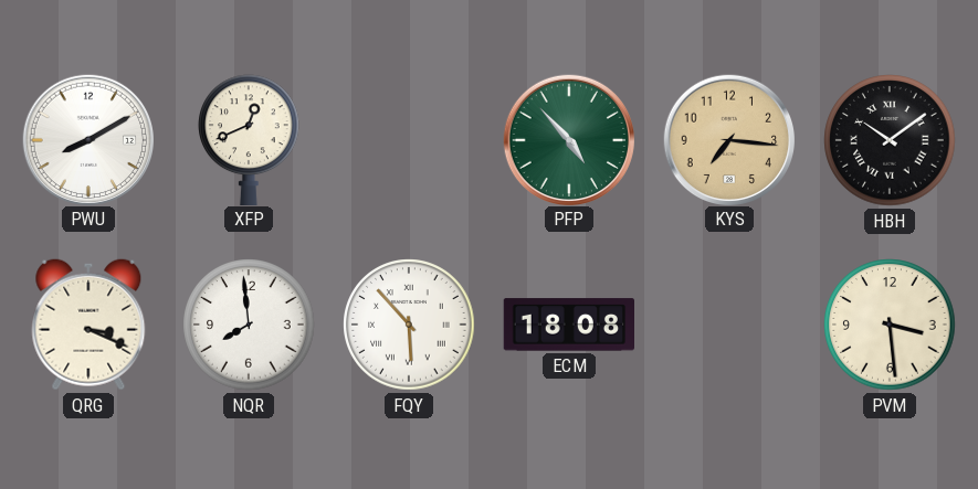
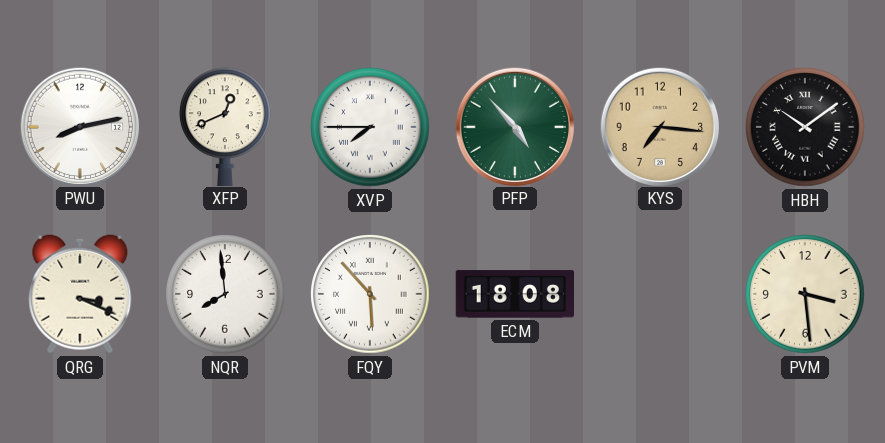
PWU: 8:10 -> 8:13 (79, 126)
XVP: none -> 7:45 (370, 127)
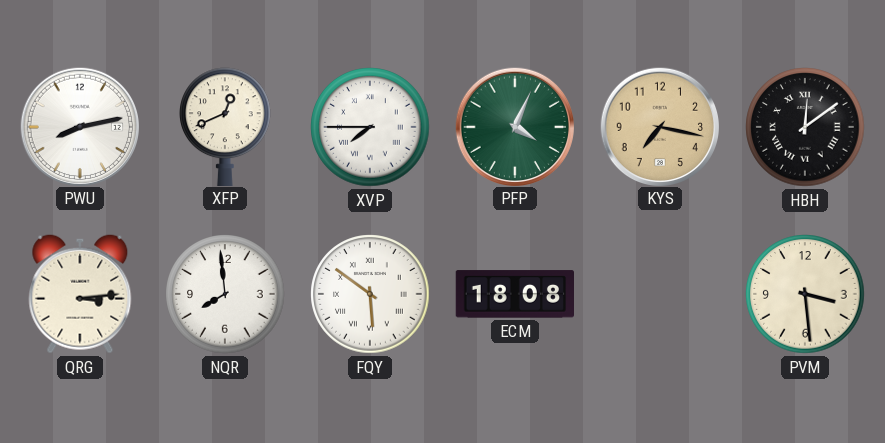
PFP: 4:53 -> 4:04 (514, 126)
KYS: 7:16 -> 7:17 (659, 126)
HBH: 10:09 -> 12:09 (805, 127)
QRG: 3:19 -> 3:14 (80, 294)
FQY: 5:53 -> 5:51 (370, 294)
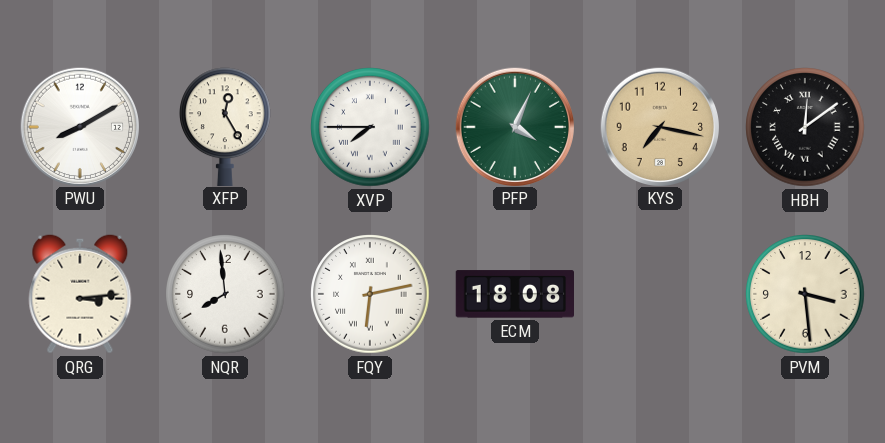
PWU: 8:13 -> 8:10 (79, 126)
XFP: 12:41 -> 12:25 (226, 126)
FQY: 5:51 -> 6:13 (370, 294)
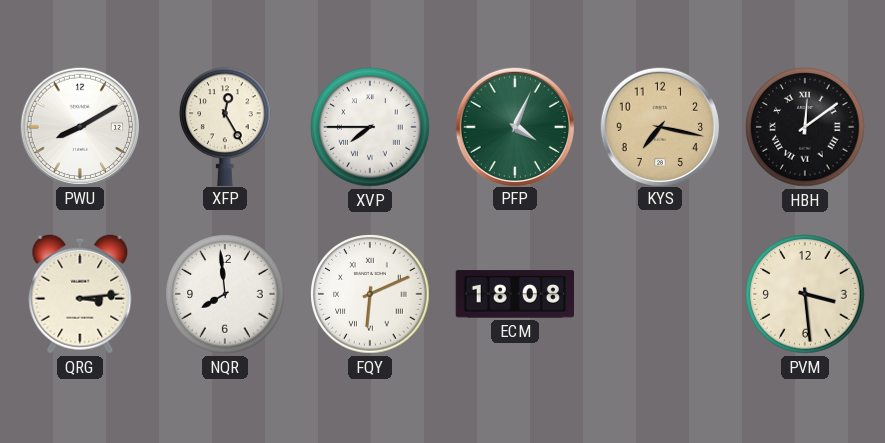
FQY: 6:13 -> 6:11 (370, 294)
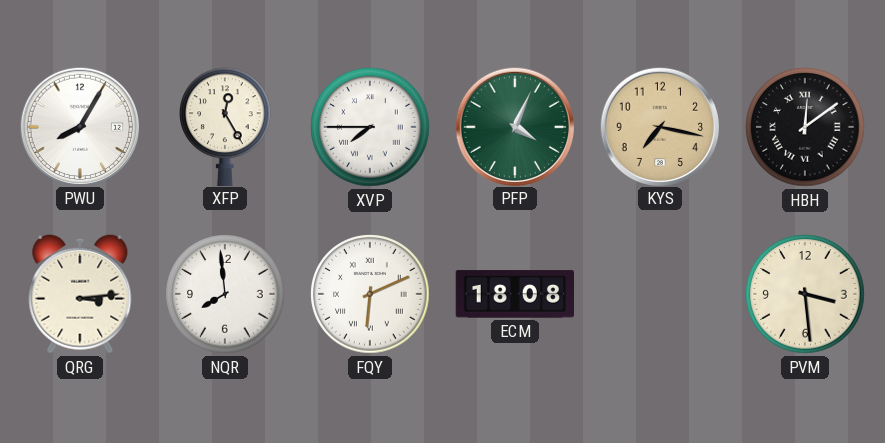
PWU: 8:10 -> 8:05 (79, 126)
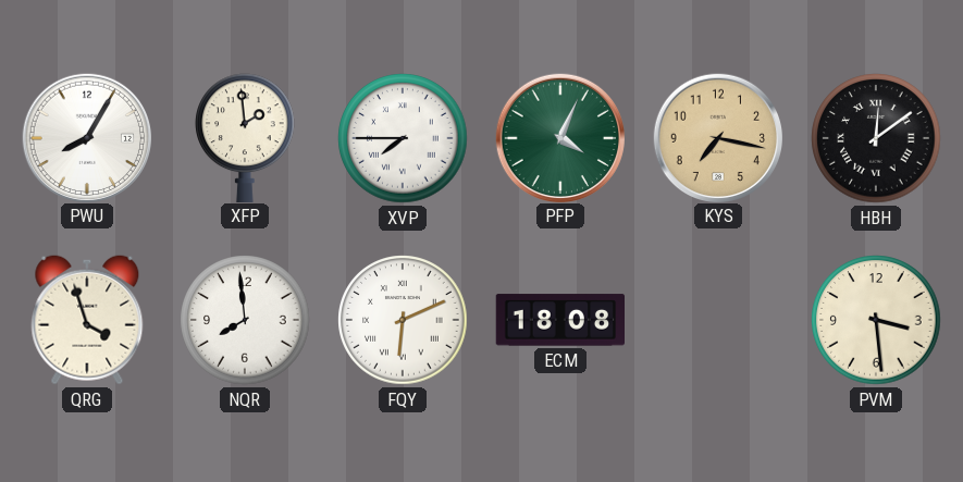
XFP: 12:25 -> 1:59 (246, 137)
QRG: 3:14 -> 3:57 (87, 320)
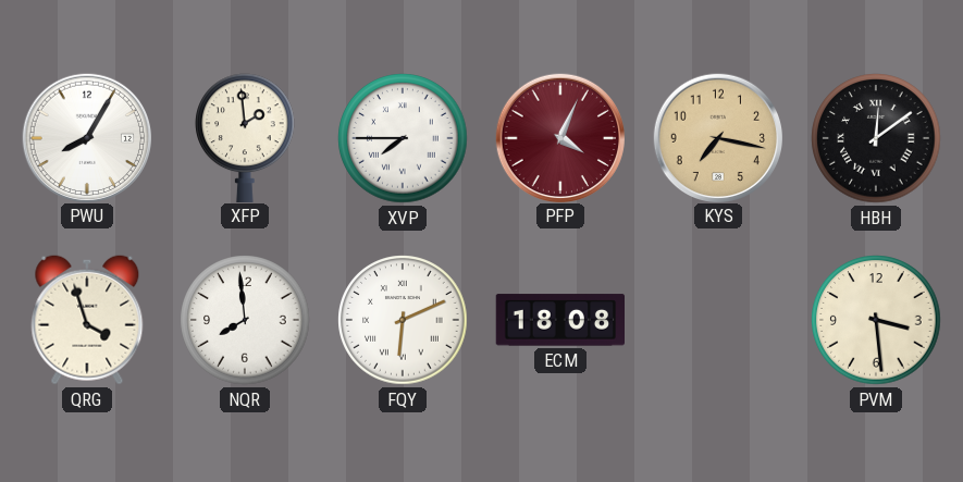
PFP dial: green -> burgundy (559, 137)
